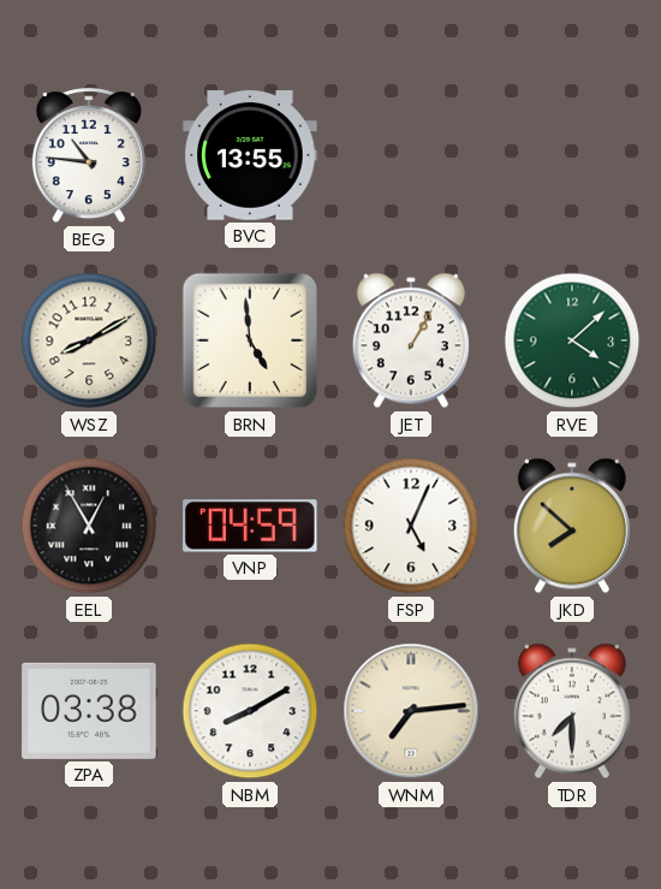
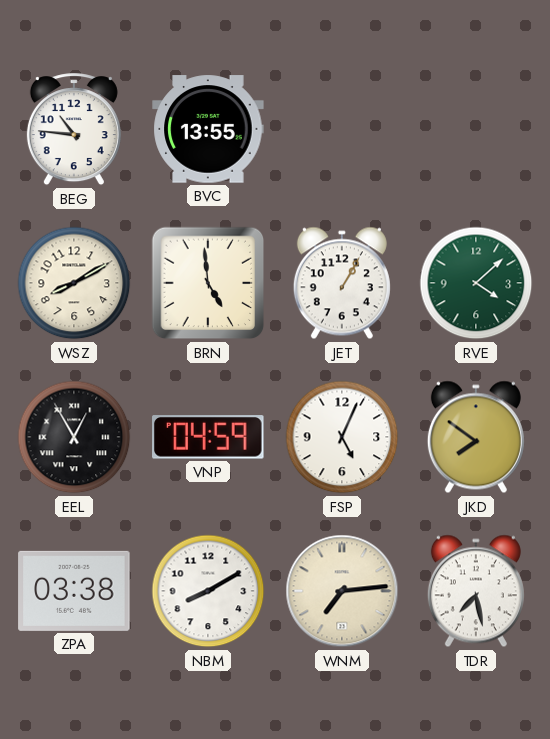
JKD: 7:52 -> 7:51 (476, 437)
TDR: 7:30 -> 7:28 (476, 591)
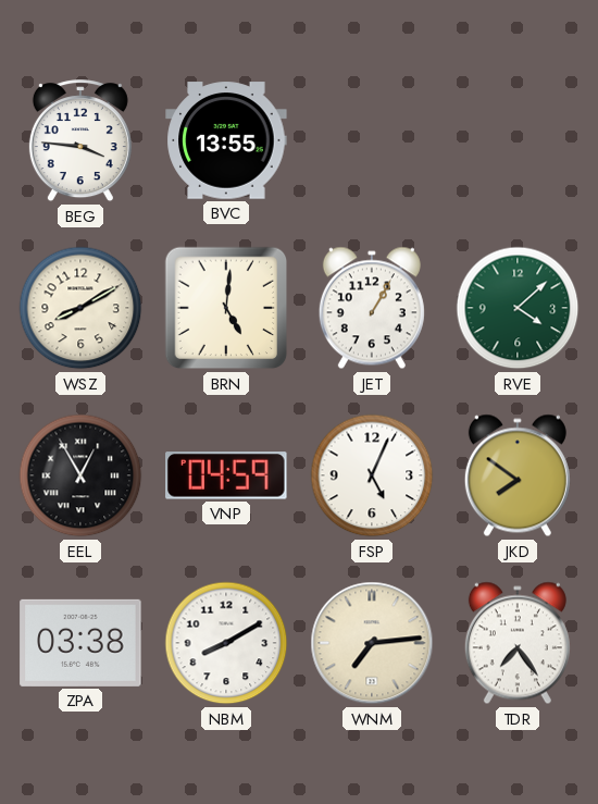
BEG: 10:46 -> 3:46 (80, 141)
BRN: 4:59 -> 5:01 (226, 308)
TDR: 7:28 -> 7:24 (518, 643)
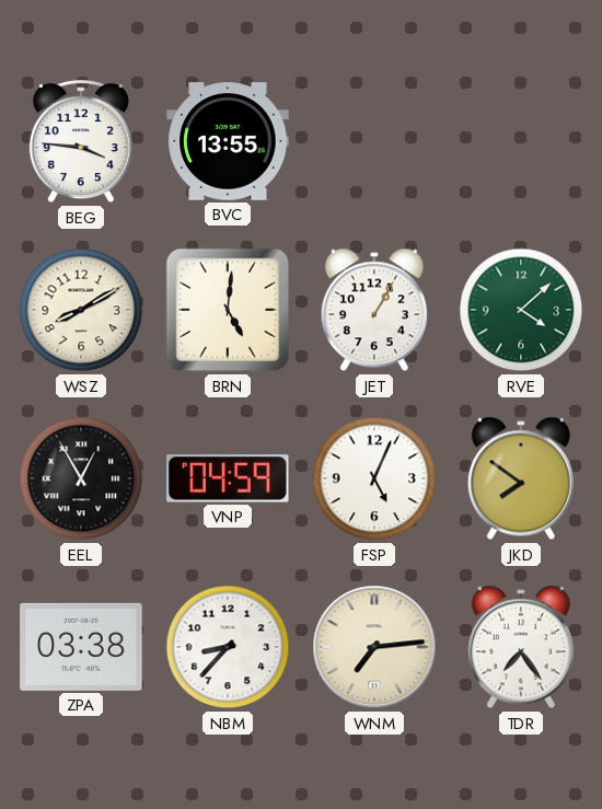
NBM: 8:10 -> 8:37 (228, 647)
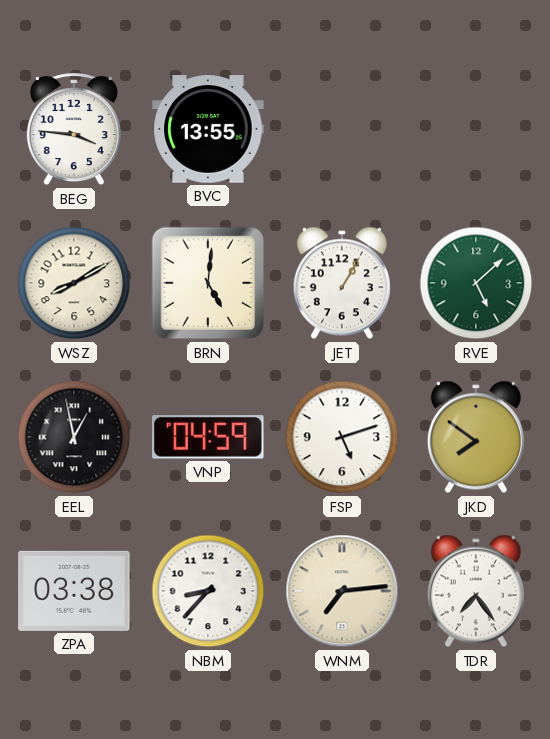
RVE: 4:08 -> 5:08 (476, 283)
EEL: 12:55 -> 12:58 (74, 437)
FSP: 5:04 -> 5:12 (342, 437)
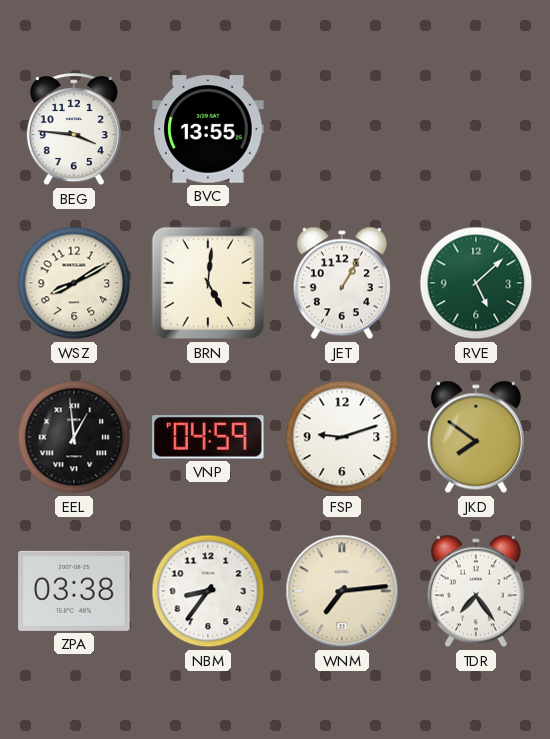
EEL: 12:58 -> 12:59 (74, 437)
FSP: 5:12 -> 9:12 (342, 437)
NBM: 8:37 -> 8:36 (208, 591)
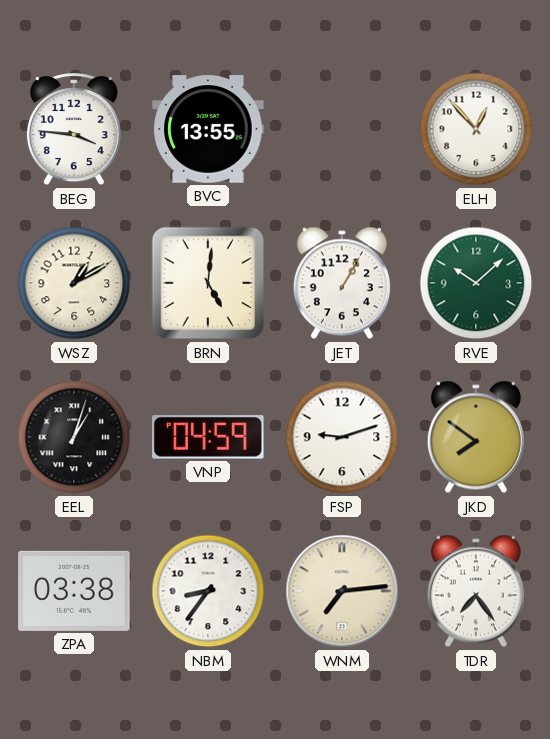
ELH: none -> 12:53 (476, 129)
WSZ: 8:10 -> 1:10 (74, 283)
RVE: 5:08 -> 10:08 (476, 283)
EEL: 12:59 -> 1:03 (74, 437)
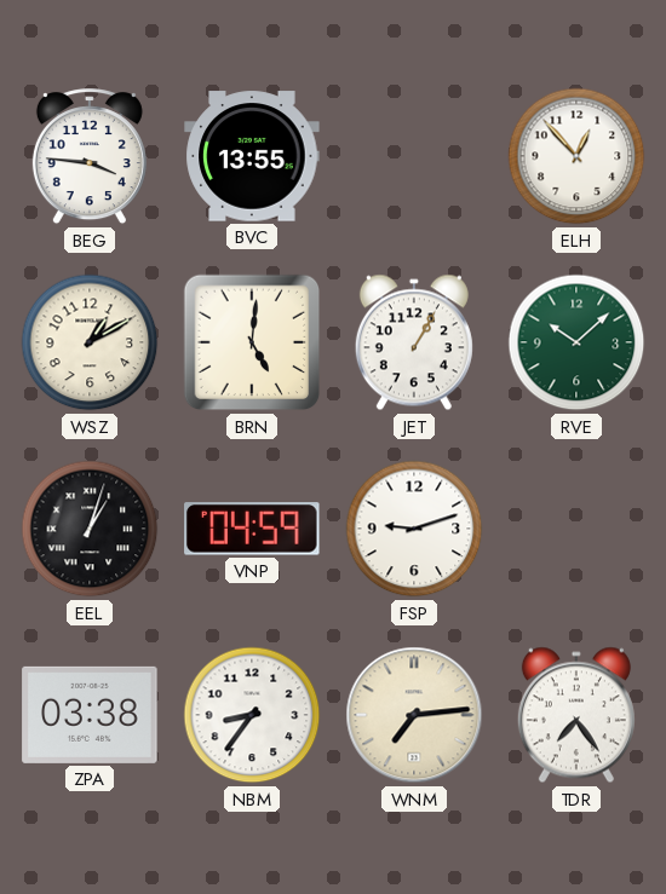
JKD: 7:51 -> none (476, 437)
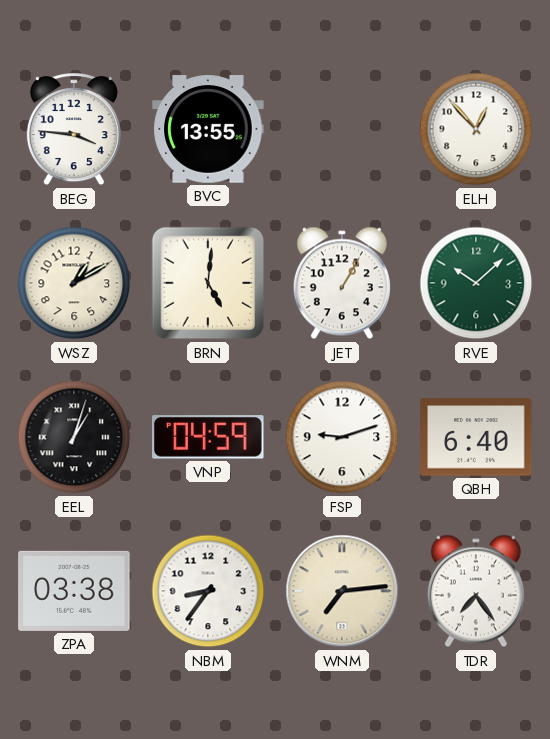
QBH: none -> 6:40 (476, 437)
